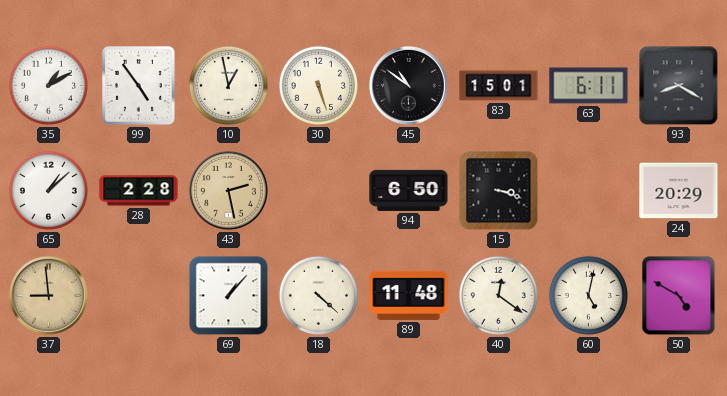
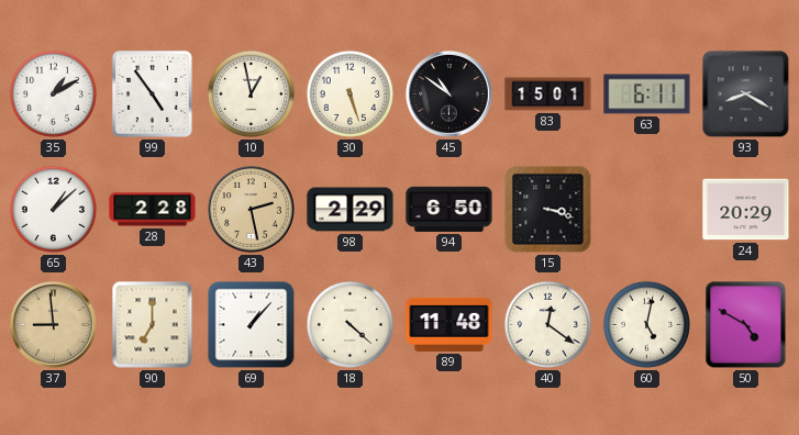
98: none -> 2:29 (351, 210)
90: none -> 7:00 (153, 325)
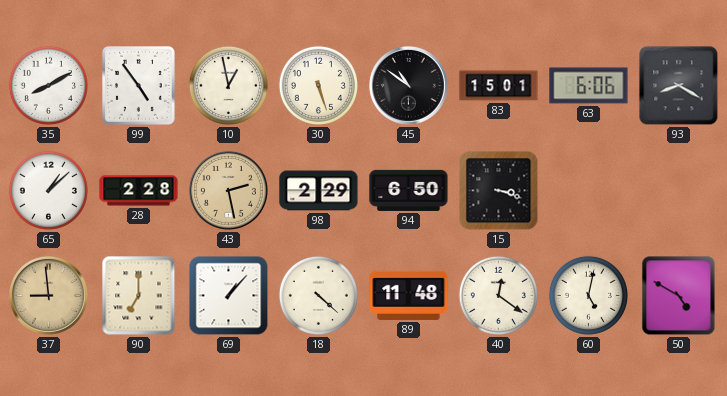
35: 1:10 -> 8:10 (48, 85)
63: 6:11 -> 6:06 (589, 86)
24: 20:29 -> none (746, 210)
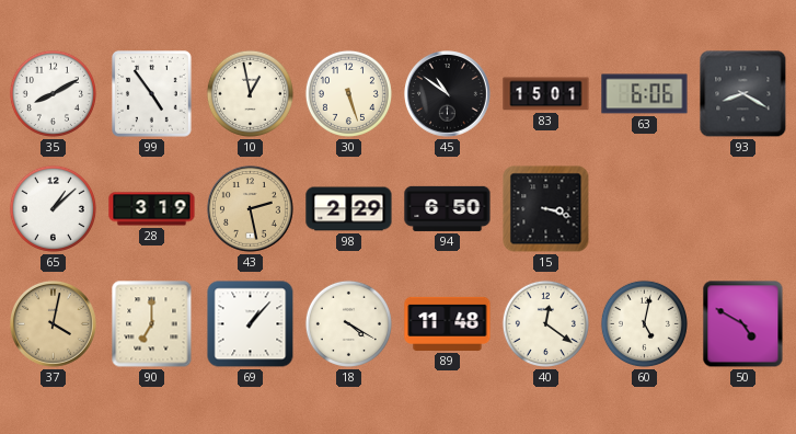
28: 2:28 -> 3:19 (152, 209)
37: 8:59 -> 4:02 (54, 324)
18: 4:22 -> 4:20 (348, 323)
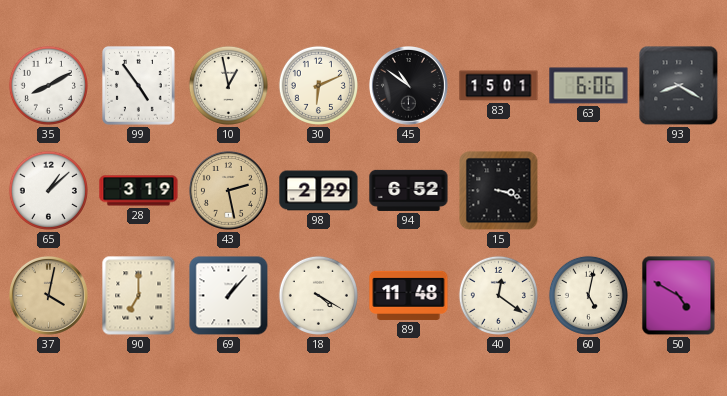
30: 5:27 -> 6:11 (318, 85)
94: 6:50 -> 6:52 (409, 190)
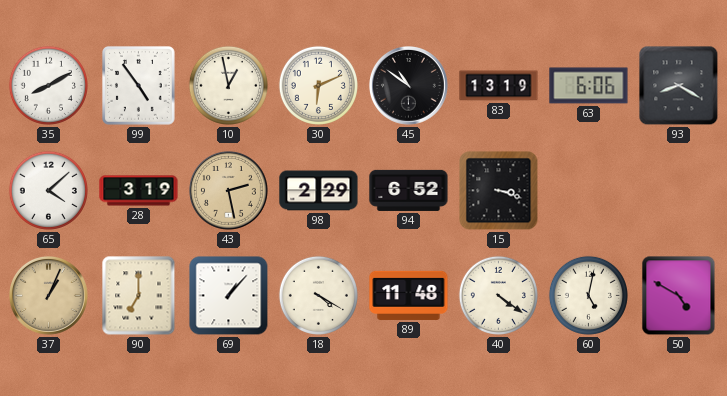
83: 15:01 -> 13:19 (499, 86)
65: 1:08 -> 4:08 (48, 190)
37: 4:02 -> 1:04 (49, 296)
40: 12:21 -> 4:21 (498, 295)
